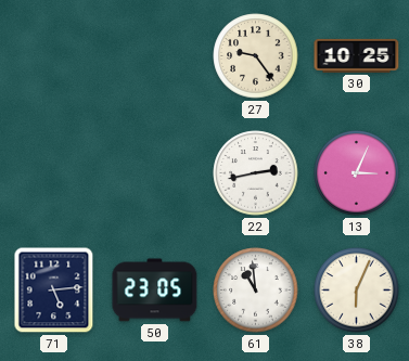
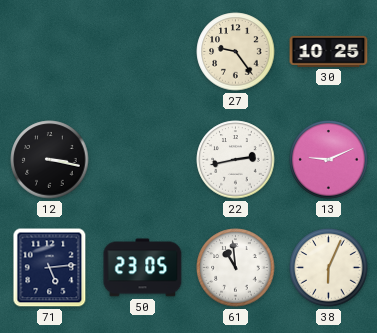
12: none -> 3:17 (50, 160)
13: 3:04 -> 9:11 (329, 160)
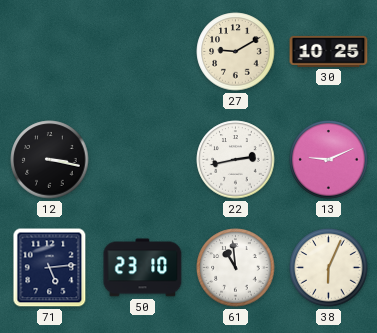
27: 9:24 -> 9:10 (236, 52)
50: 23:05 -> 23:10 (143, 268)
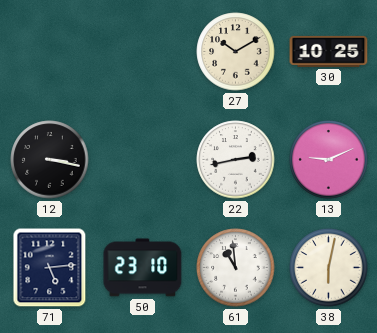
27: 9:10 -> 10:10 (236, 52)
38: 6:04 -> 6:02 (329, 268)
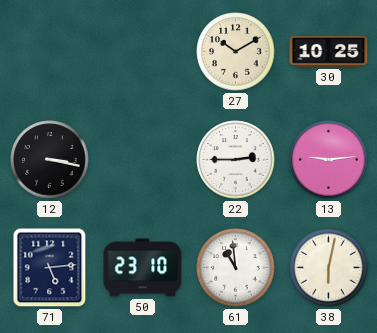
22: 2:43 -> 2:45 (236, 160)
13: 9:11 -> 9:14 (329, 160)
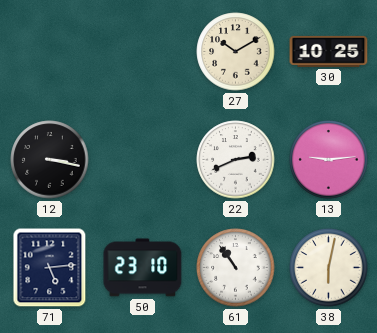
22: 2:45 -> 2:41 (236, 160)
61: 10:59 -> 10:54 (236, 268)
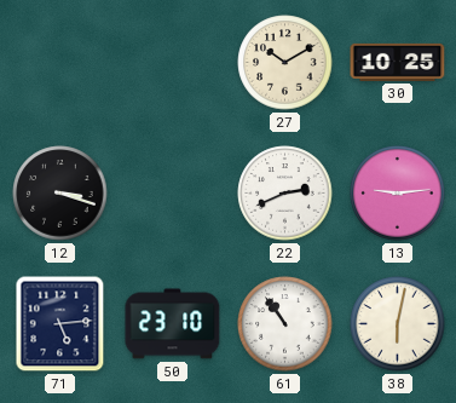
12: 3:17 -> 3:18 (60, 194)
